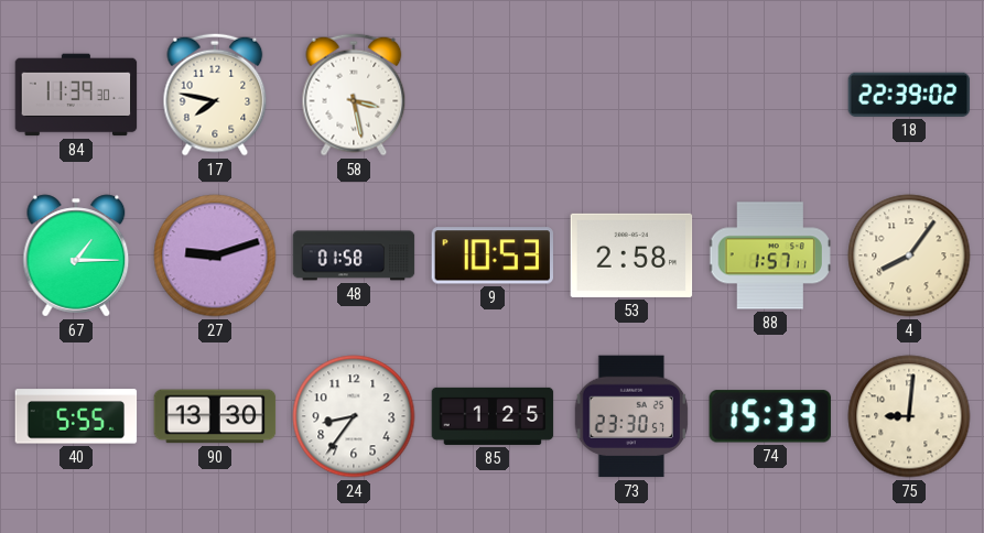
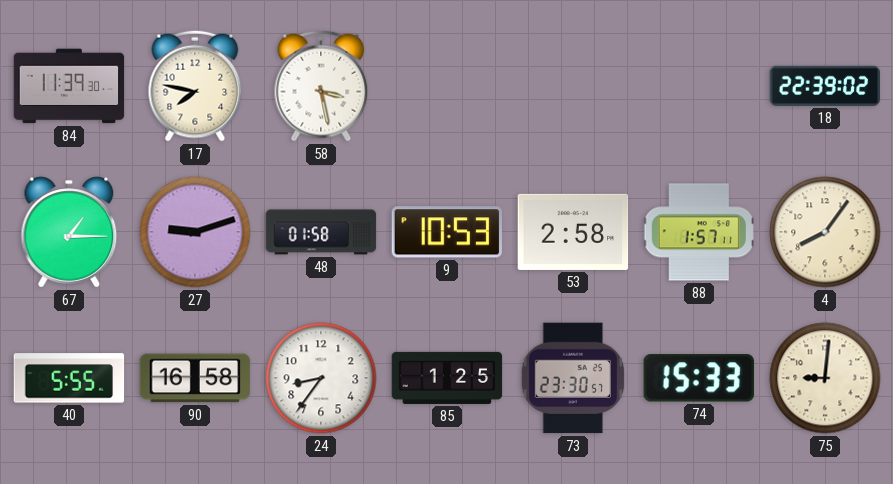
90: 13:30 -> 16:58 (195, 378)
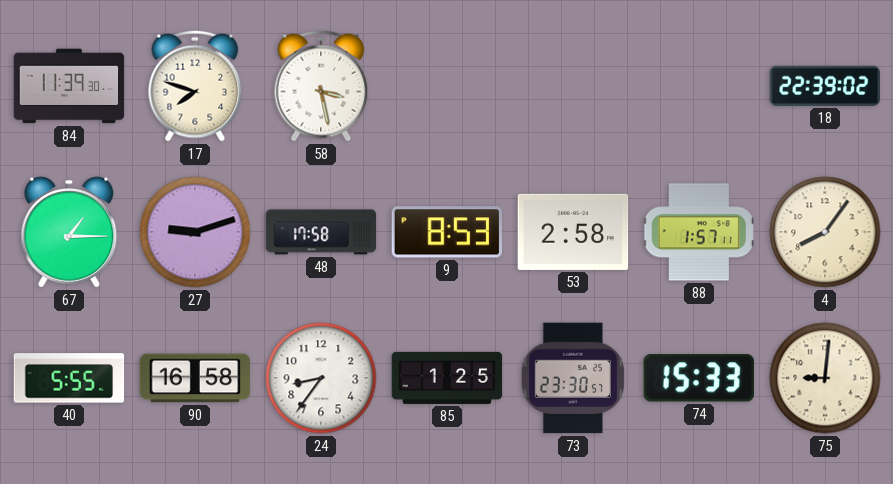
17: 7:47 -> 7:48 (195, 86)
48: 01:58 -> 17:58 (321, 232)
9: 10:53 -> 8:53 (447, 232)
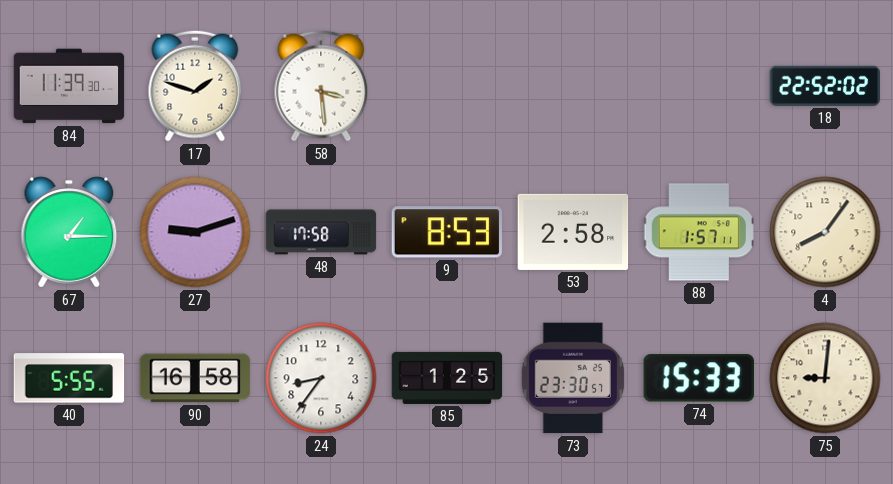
17: 7:48 -> 1:48 (195, 86)
58: 3:28 -> 3:29 (321, 86)
18: 22:39 -> 22:52 (825, 86)
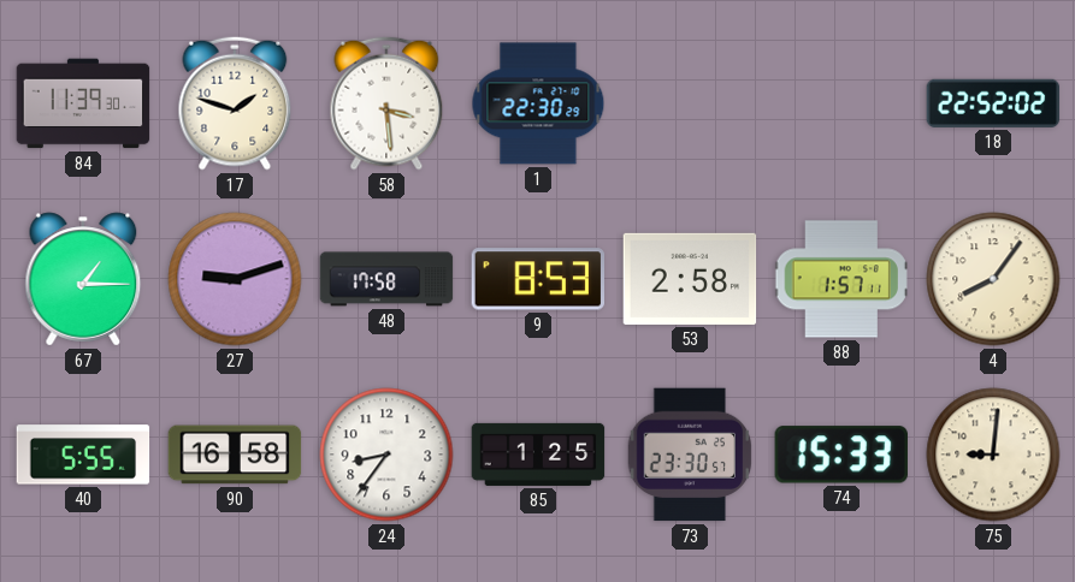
1: none -> 22:30 (538, 103)
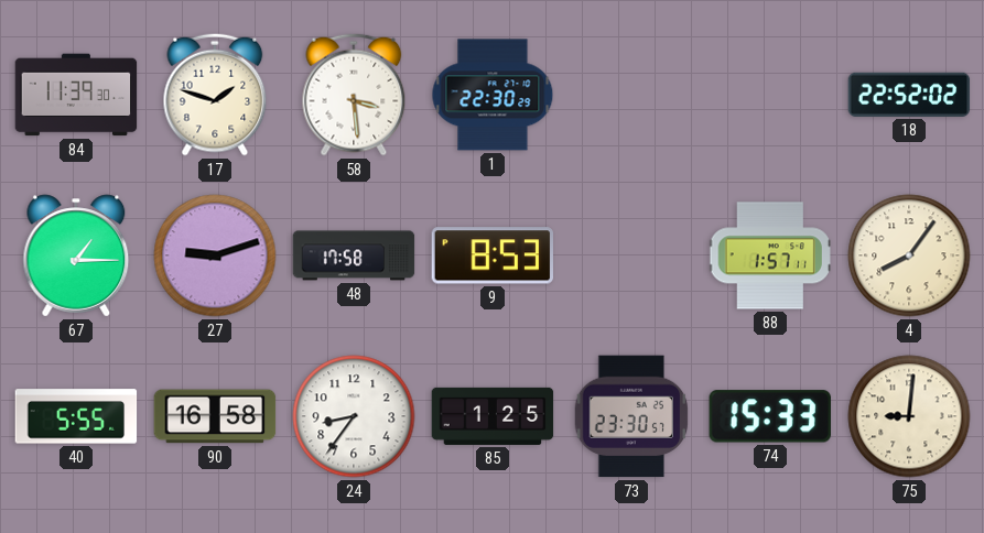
53: 2:58 -> none (690, 279)
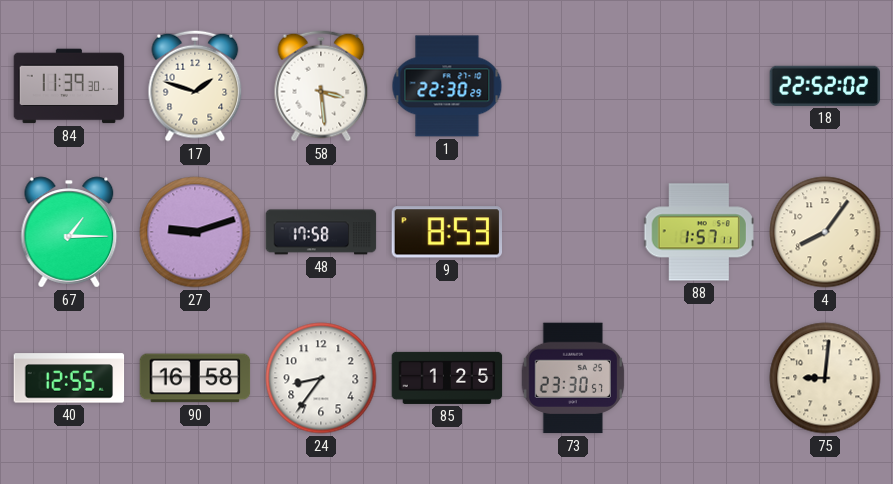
40: 5:55 -> 12:55 (69, 378)
74: 15:33 -> none (770, 416)
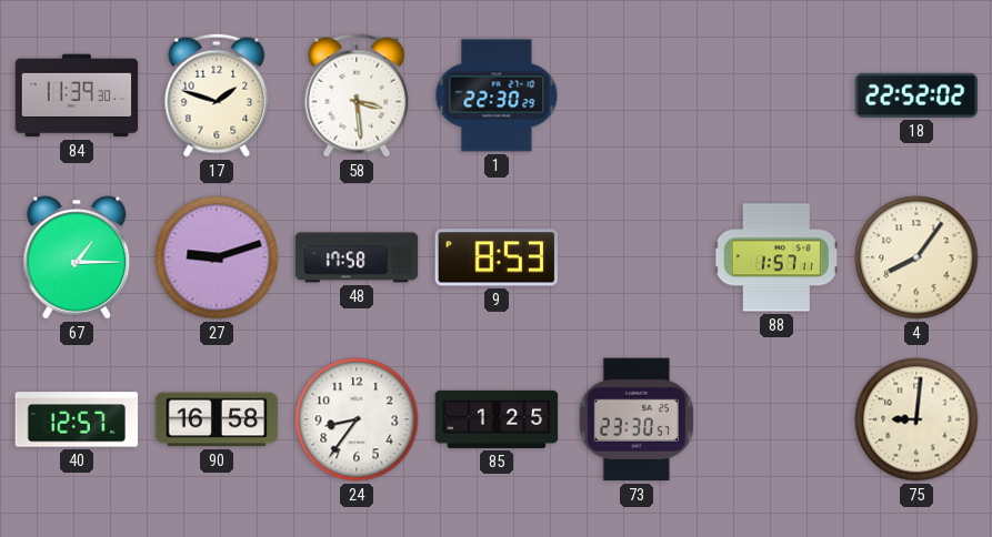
40: 12:55 -> 12:57 (77, 419)
